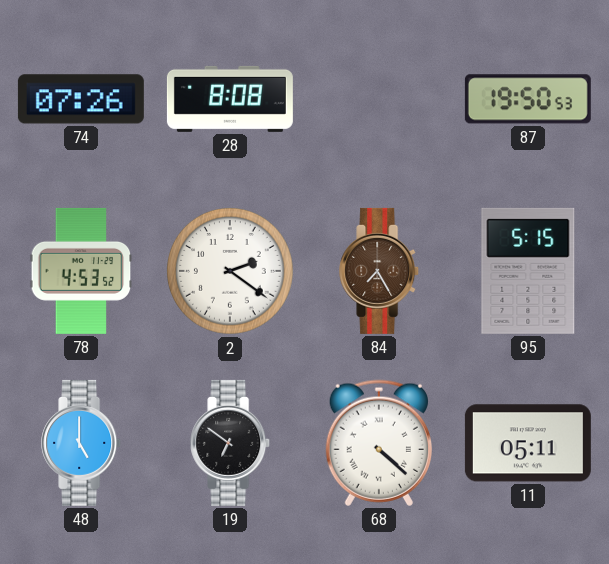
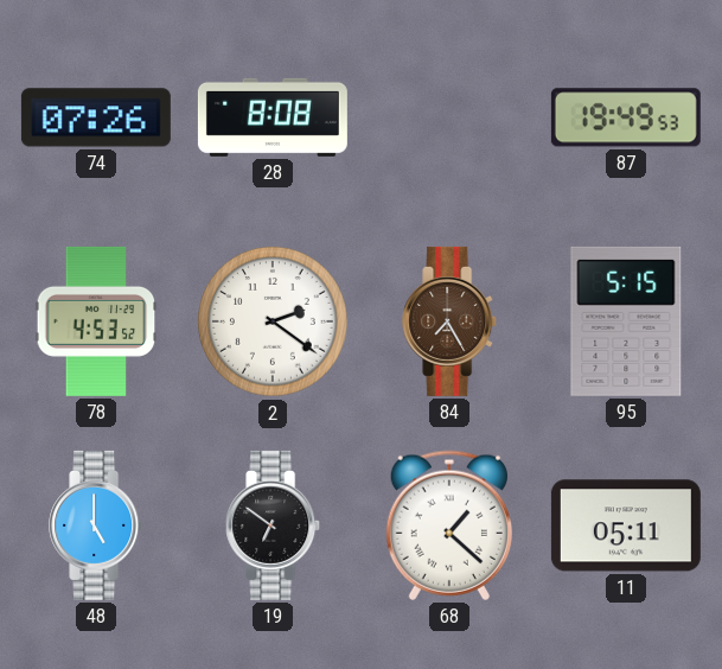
87: 19:50 -> 19:49 (626, 117)
68: 4:22 -> 1:22 (449, 525)
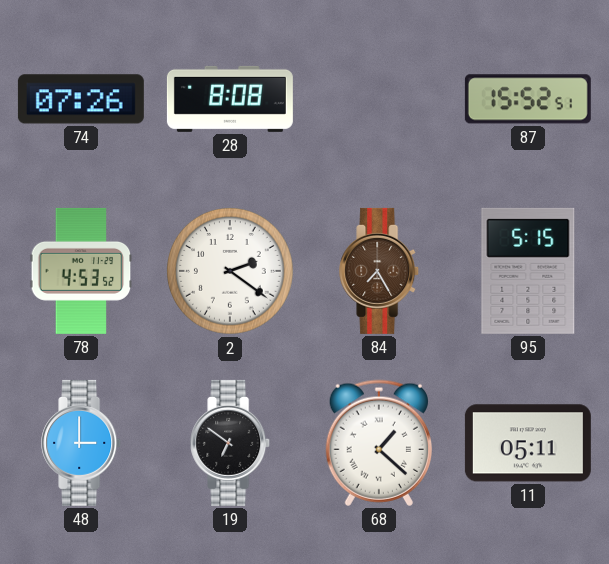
87: 19:49 -> 15:52 (528, 99)
48: 5:00 -> 3:00 (82, 443)
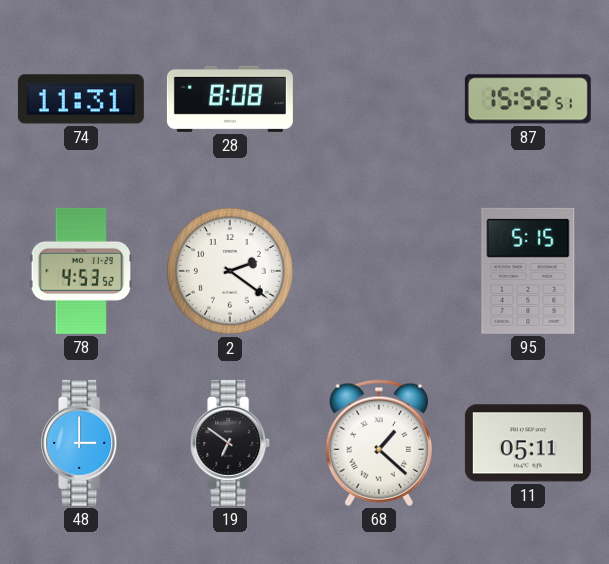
74: 07:26 -> 11:31 (81, 99)
84: 7:25 -> none (380, 271)
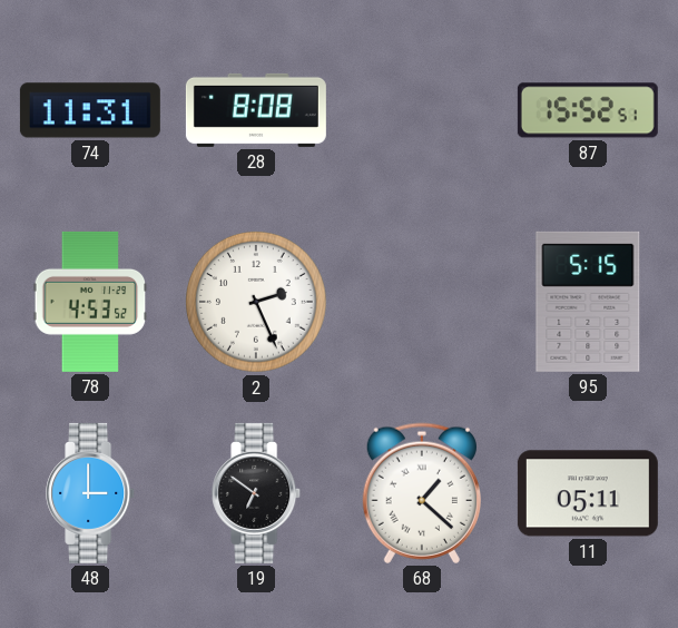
2: 2:21 -> 2:26 (257, 303)
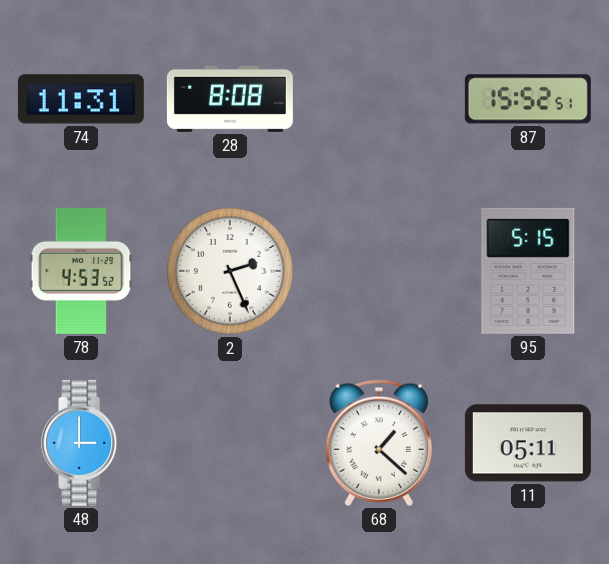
19: 6:51 -> none (257, 493)
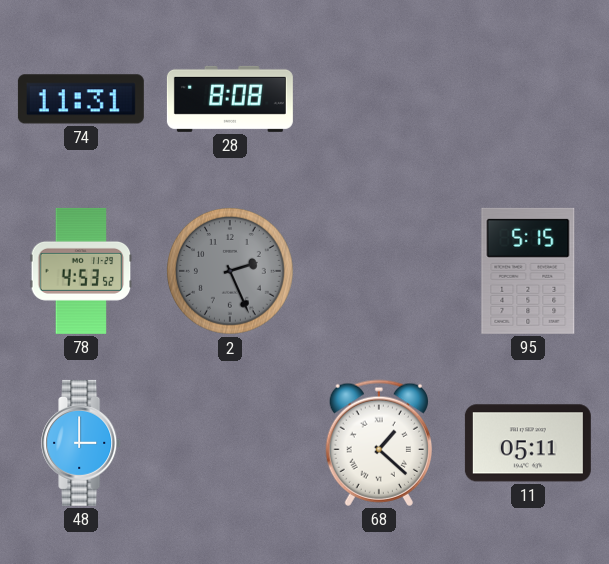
87: 15:52 -> none (528, 99)
2 dial: white -> grey (231, 272)
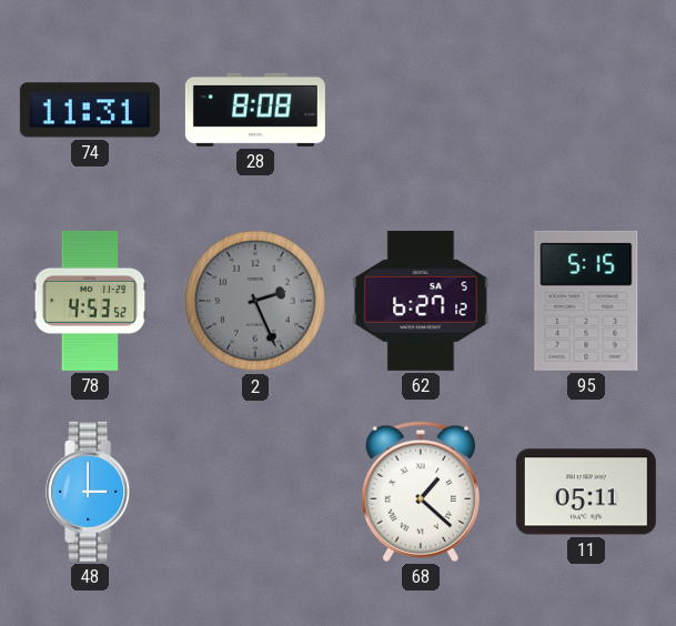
62: none -> 6:27 (421, 301)
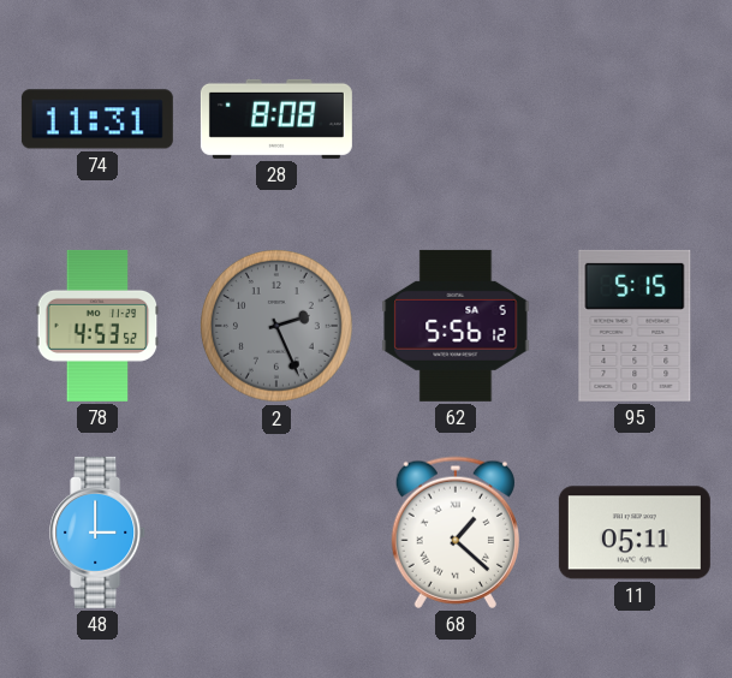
62: 6:27 -> 5:56 (456, 326)
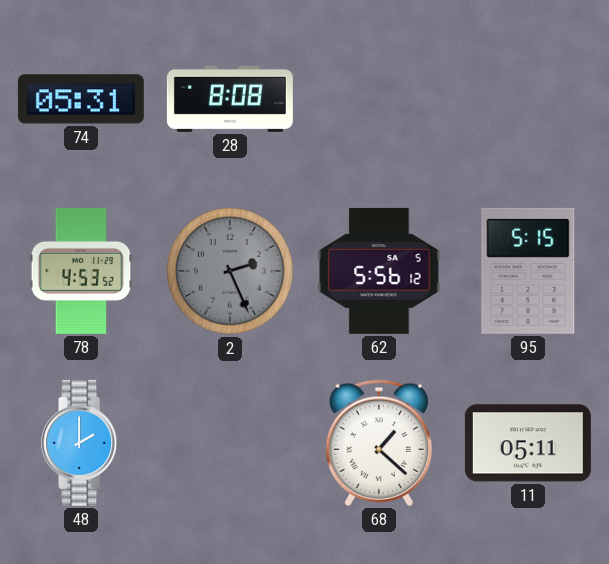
74: 11:31 -> 05:31 (81, 99)
48: 3:00 -> 2:00 (82, 443)
